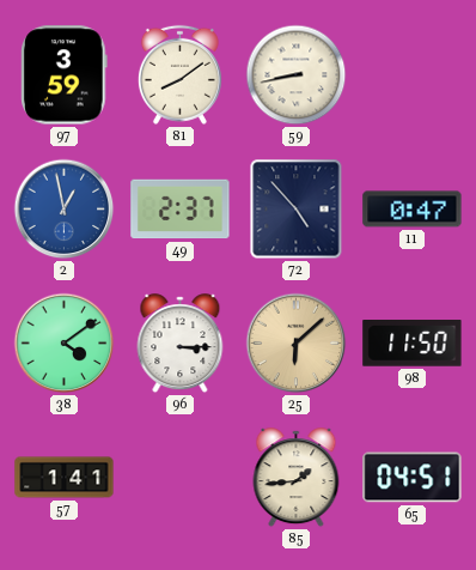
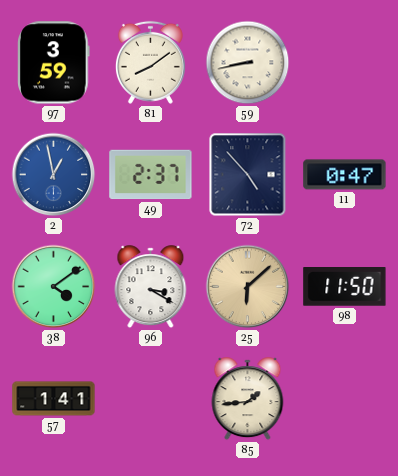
96: 3:15 -> 3:20 (151, 287)
65: 04:51 -> none (413, 478)
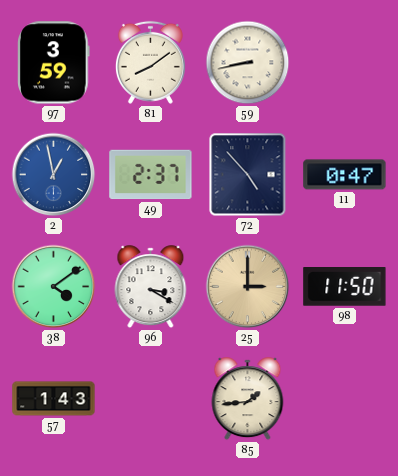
25: 6:08 -> 3:00 (248, 287)
57: 1:41 -> 1:43 (54, 399)
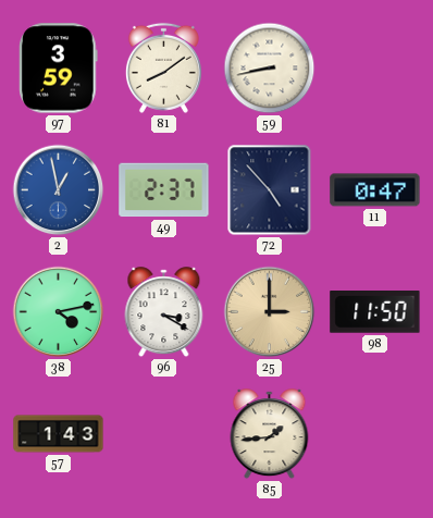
38: 4:09 -> 4:13 (59, 312)
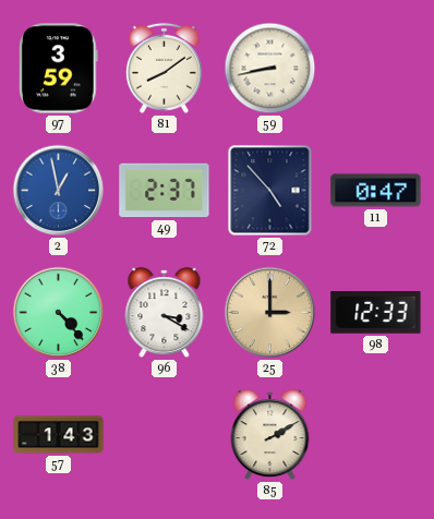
38: 4:13 -> 4:23 (59, 313)
98: 11:50 -> 12:33 (376, 313)
85: 1:44 -> 2:10 (270, 435)
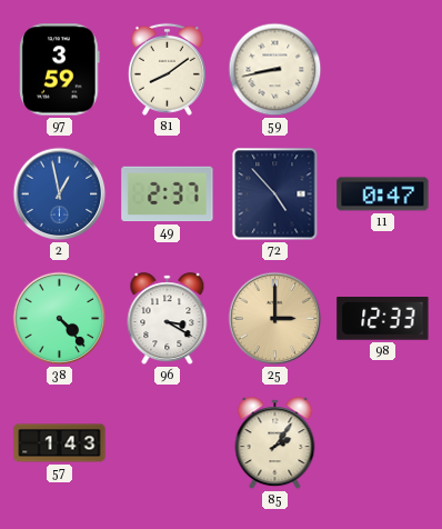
85: 2:10 -> 2:06 (275, 443)
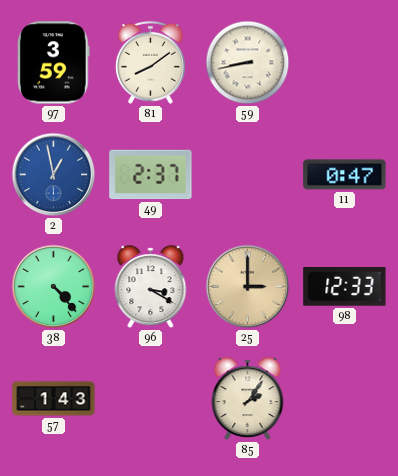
72: 4:53 -> none (275, 194)
